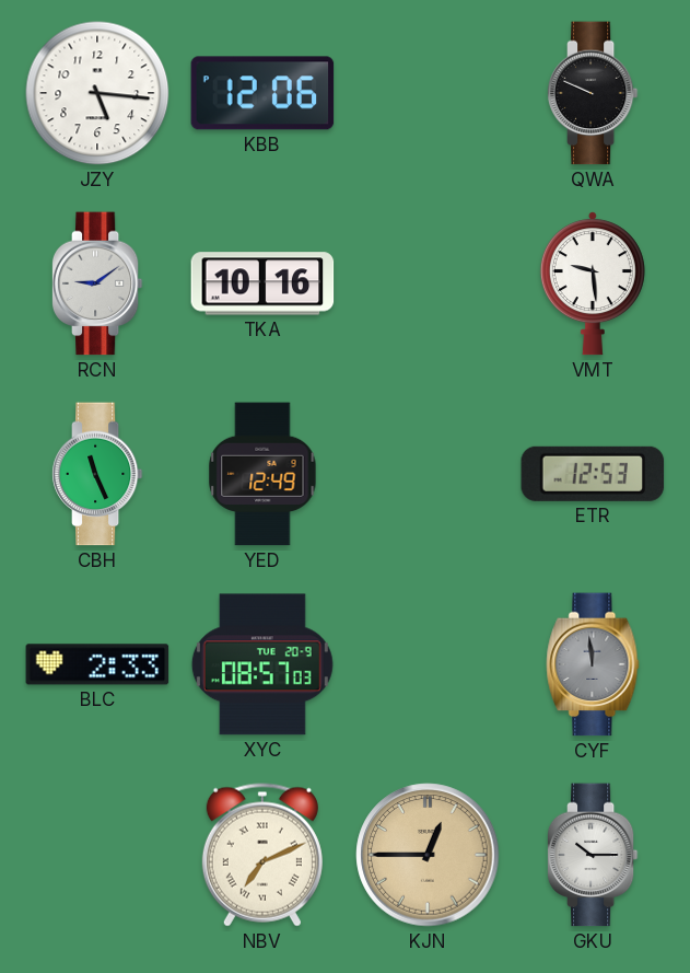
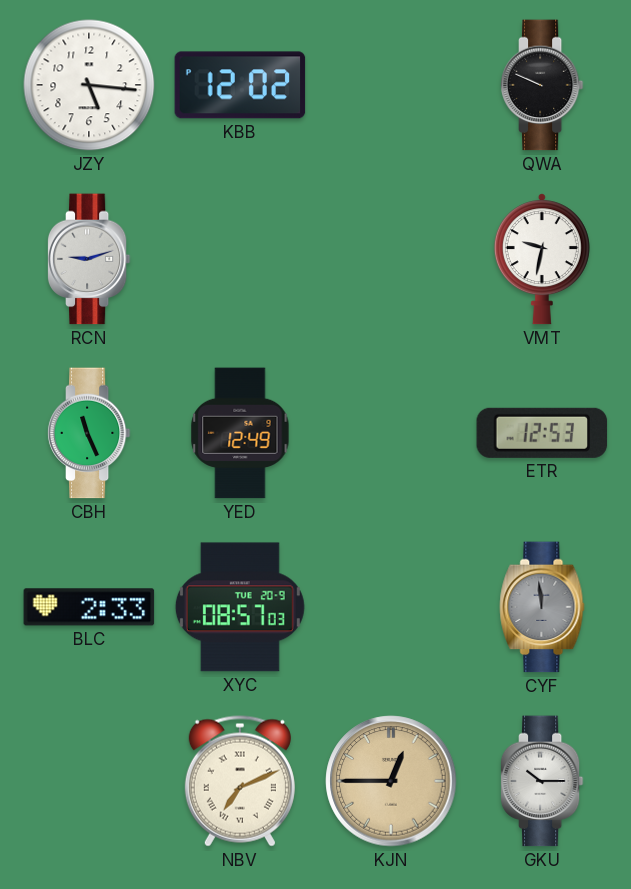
KBB: 12:06 -> 12:02 (240, 85)
RCN: 9:09 -> 9:12 (89, 259)
TKA: 10:16 -> none (262, 283)
VMT: 9:29 -> 9:32 (542, 259)
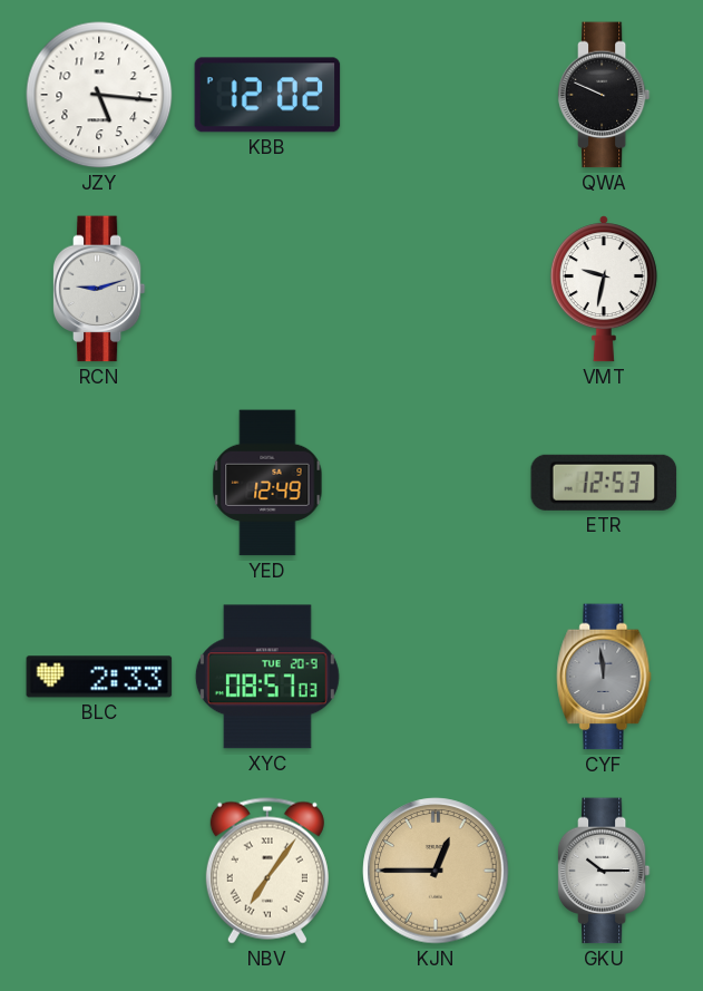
CBH: 11:26 -> none (89, 433)
NBV: 7:11 -> 7:06 (267, 871)
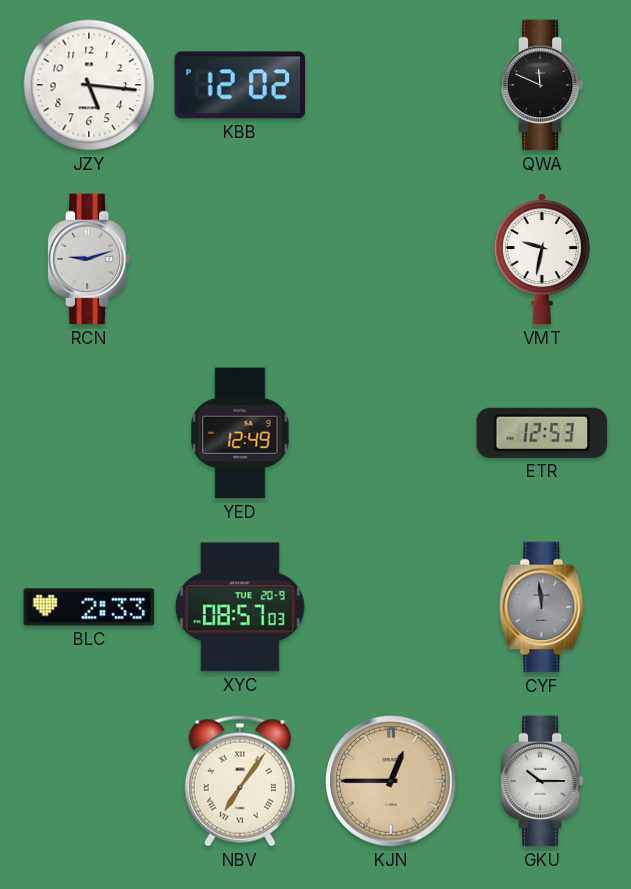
QWA: 9:49 -> 11:49 (542, 85)
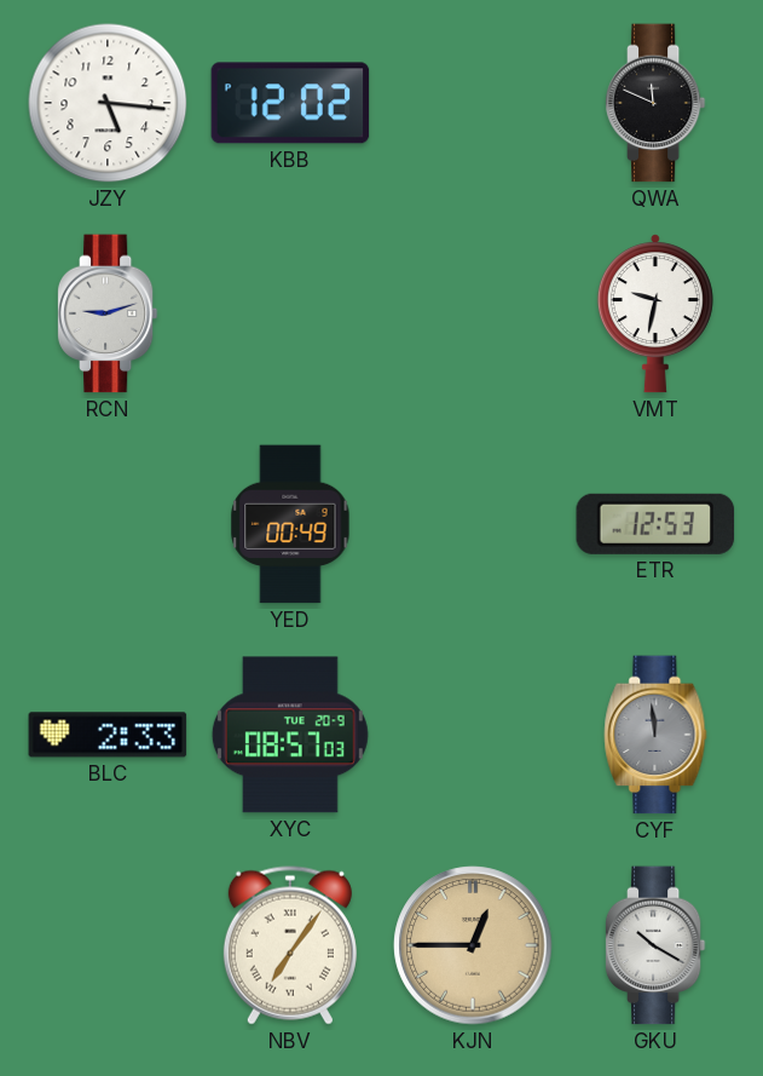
YED: 12:49 -> 00:49 (290, 524)
GKU: 10:15 -> 10:20 (655, 945)
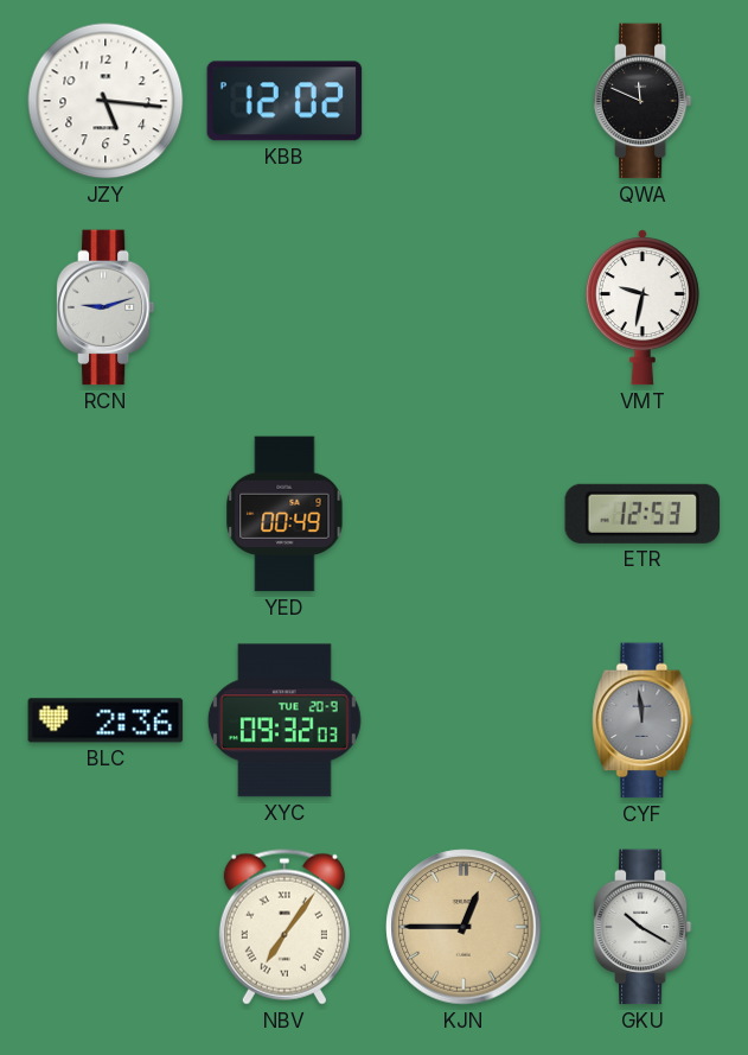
BLC: 2:33 -> 2:36 (106, 720)
XYC: 08:57 -> 09:32 (285, 720)
